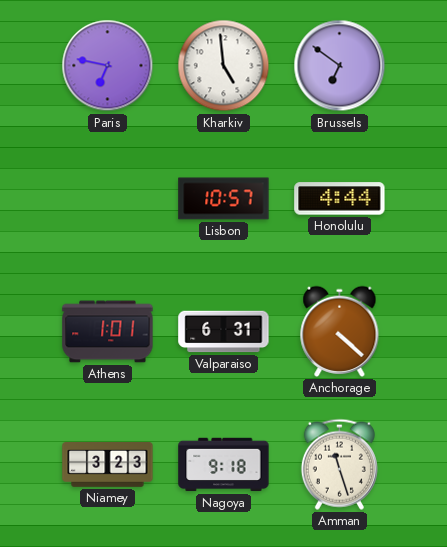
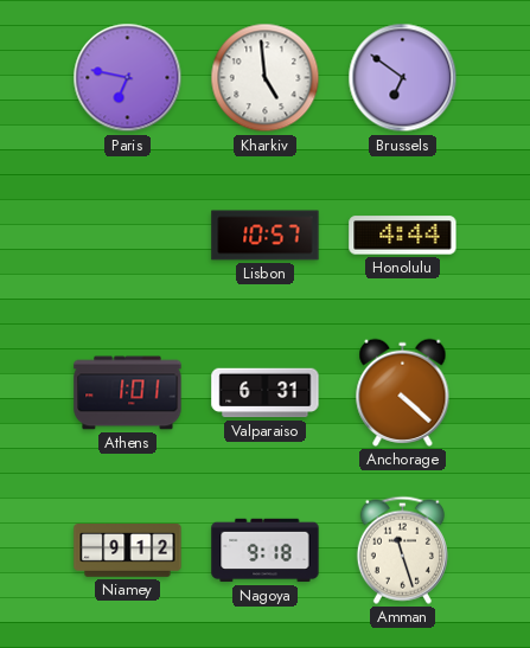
Niamey: 3:23 -> 9:12 (128, 551)
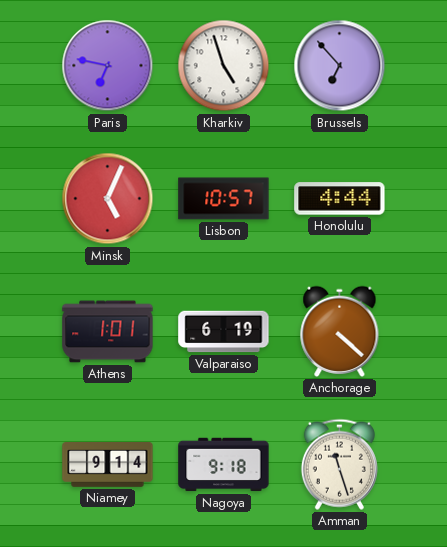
Kharkiv: 4:59 -> 4:57 (224, 66)
Brussels: 6:51 -> 6:53 (340, 66)
Minsk: none -> 5:04 (108, 199)
Valparaiso: 6:31 -> 6:19 (224, 332)
Niamey: 9:12 -> 9:14 (108, 465)
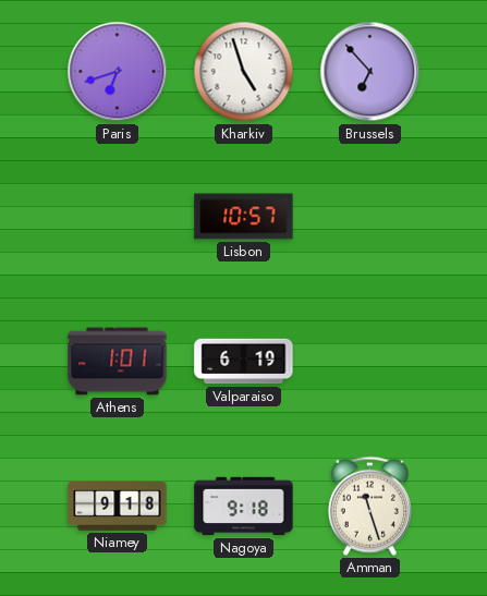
Paris: 6:47 -> 6:42 (118, 72)
Minsk: 5:04 -> none (108, 199)
Honolulu: 4:44 -> none (340, 199)
Anchorage: 4:22 -> none (340, 331)
Niamey: 9:14 -> 9:18 (118, 507)
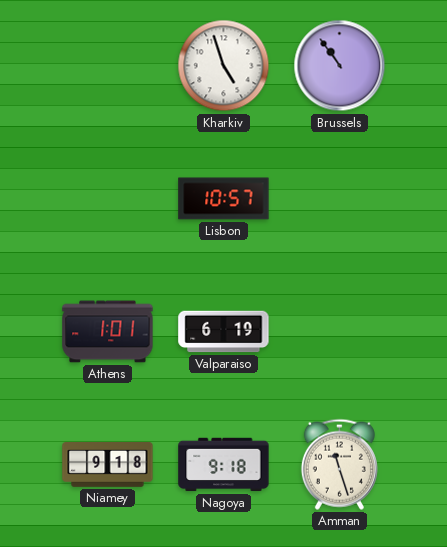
Paris: 6:42 -> none (118, 72)
Brussels: 6:53 -> 10:54 (340, 66)
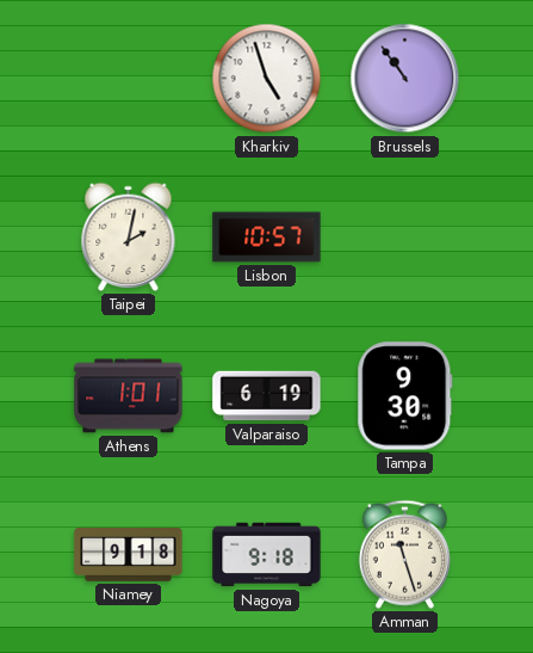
Taipei: none -> 2:02 (129, 236)
Tampa: none -> 9:30 (405, 396)
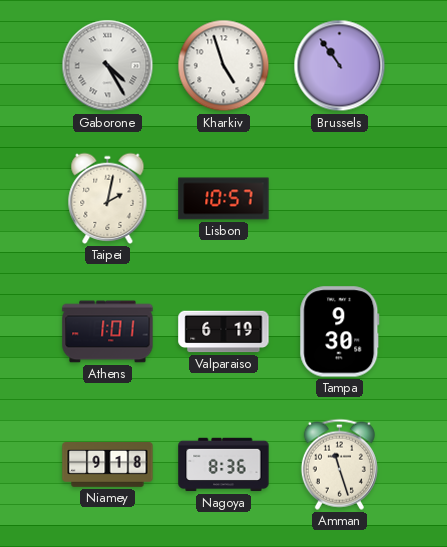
Gaborone: none -> 4:25 (108, 66)
Nagoya: 9:18 -> 8:36 (224, 465)
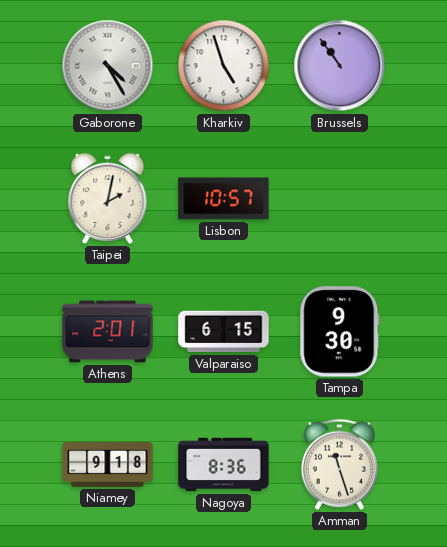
Athens: 1:01 -> 2:01 (108, 332)
Valparaiso: 6:19 -> 6:15 (224, 332)
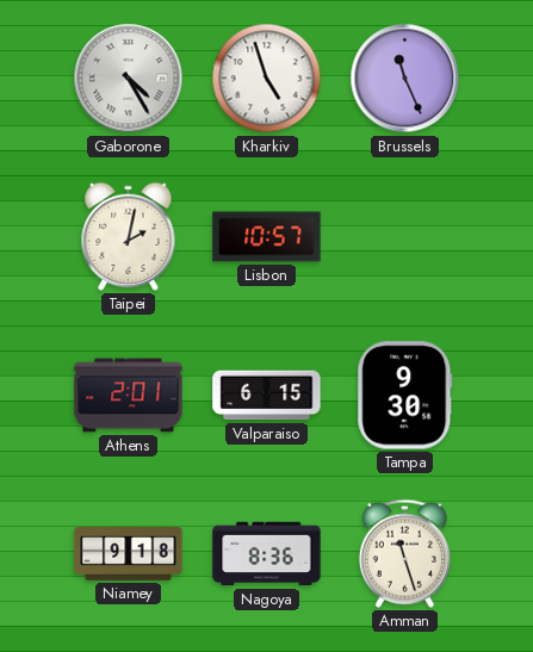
Brussels: 10:54 -> 11:26 (405, 79)
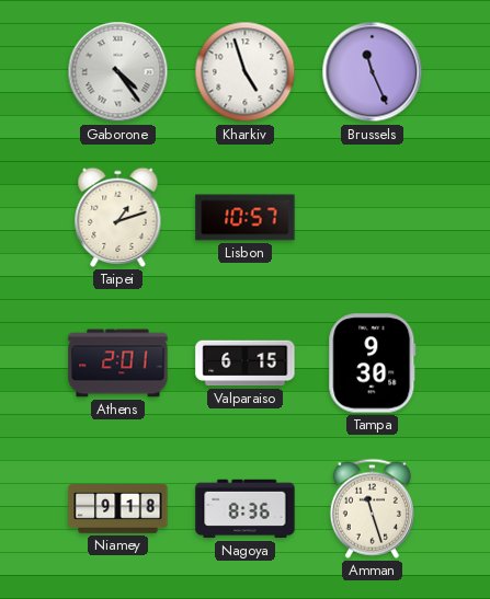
Gaborone: 4:25 -> 4:24 (118, 72)
Taipei: 2:02 -> 1:12 (118, 217)
